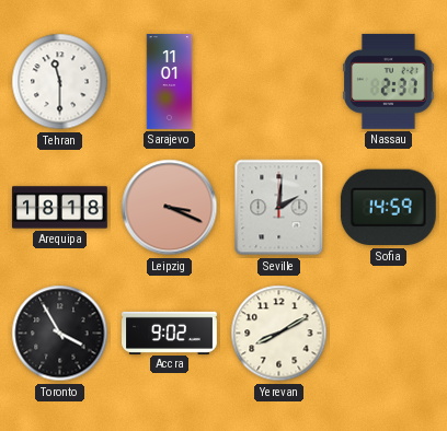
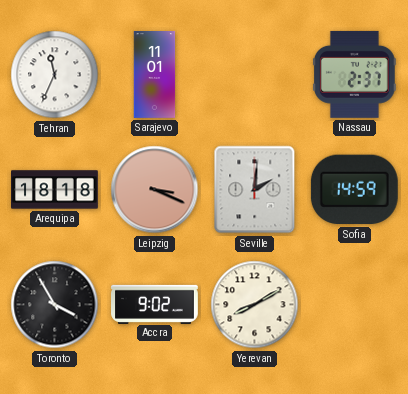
Tehran: 11:30 -> 11:34 (55, 75)
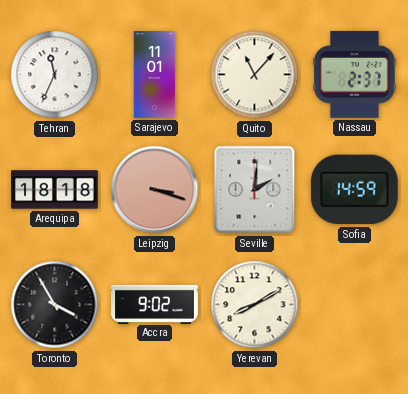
Quito: none -> 11:07 (255, 75)
Leipzig: 3:19 -> 3:18 (155, 190)
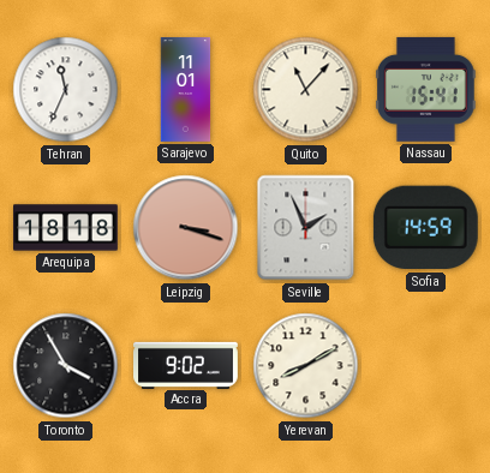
Nassau: 2:37 -> 15:41 (426, 89)
Seville: 2:01 -> 1:56 (306, 228)
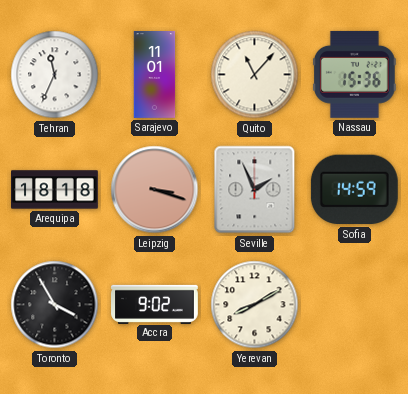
Nassau: 15:41 -> 15:36 (355, 74)
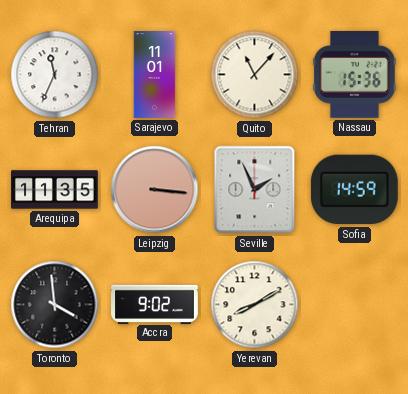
Arequipa: 18:18 -> 11:35 (55, 190)
Leipzig: 3:18 -> 3:16 (155, 190)
Toronto: 3:55 -> 3:59 (55, 305)
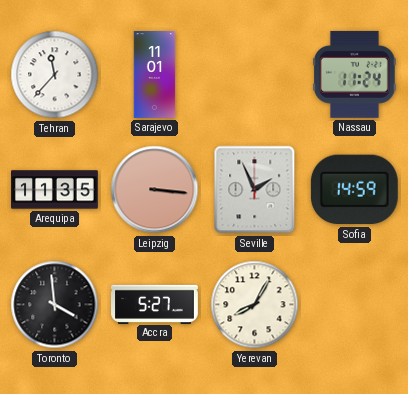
Tehran: 11:34 -> 11:37 (55, 75)
Quito: 11:07 -> none (255, 75)
Nassau: 15:36 -> 11:24 (355, 74)
Accra: 9:02 -> 5:27 (155, 304)
Yerevan: 8:10 -> 8:05 (255, 305)
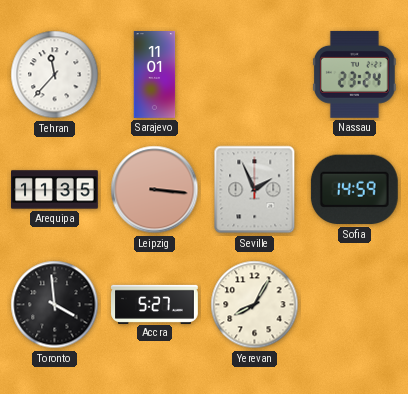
Nassau: 11:24 -> 23:24 (355, 74)
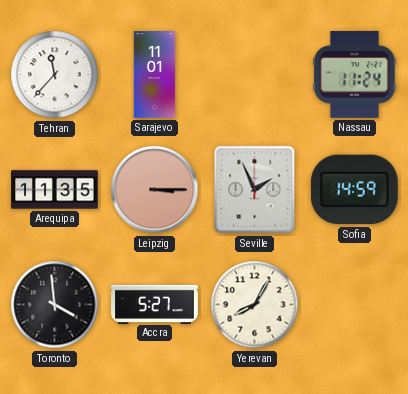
Nassau: 23:24 -> 11:24 (355, 74)
Leipzig: 3:16 -> 3:15 (155, 190)
